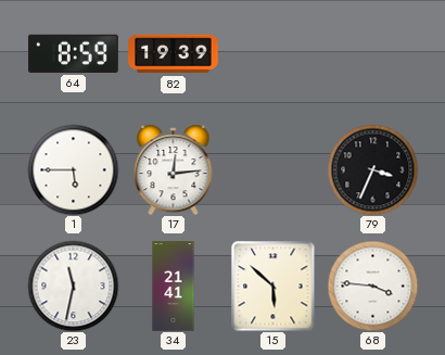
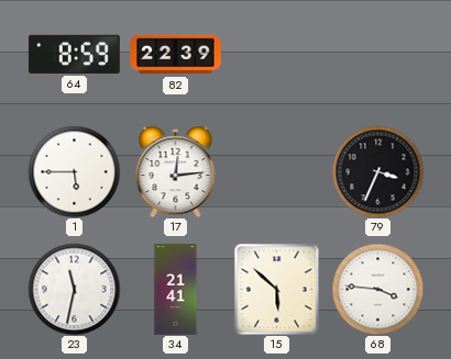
82: 19:39 -> 22:39 (176, 55)
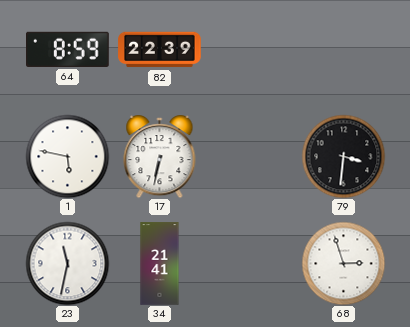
1: 5:45 -> 5:47 (67, 156)
17: 12:14 -> 6:32 (160, 157)
79: 3:34 -> 3:31 (343, 156)
15: 5:52 -> none (277, 289)
68: 3:46 -> 2:57 (343, 263)
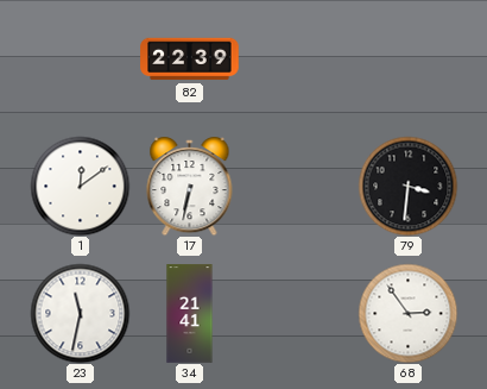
64: 8:59 -> none (68, 49)
1: 5:47 -> 12:09 (80, 186)
68: 2:57 -> 2:54 (407, 313)
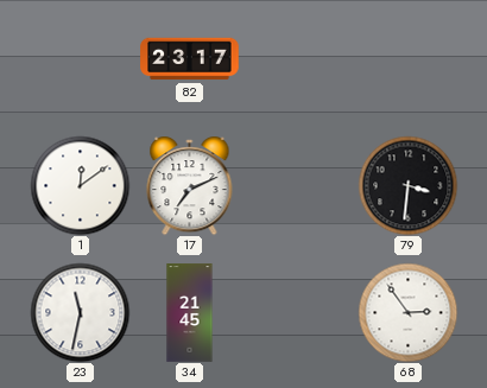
82: 22:39 -> 23:17 (190, 59)
17: 6:32 -> 7:11 (190, 186)
34: 21:41 -> 21:45 (190, 313)
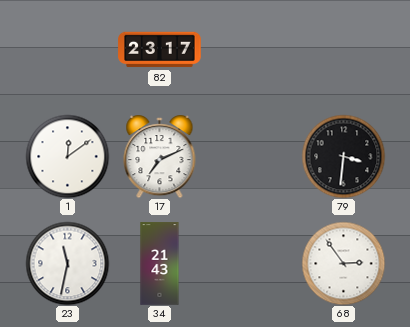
34: 21:45 -> 21:43 (160, 264)
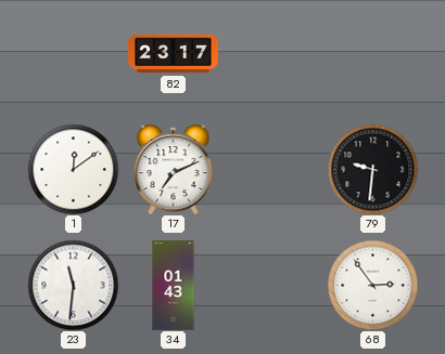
79: 3:31 -> 9:31 (372, 169)
23: 11:32 -> 11:31 (73, 285)
34: 21:43 -> 01:43 (174, 286)
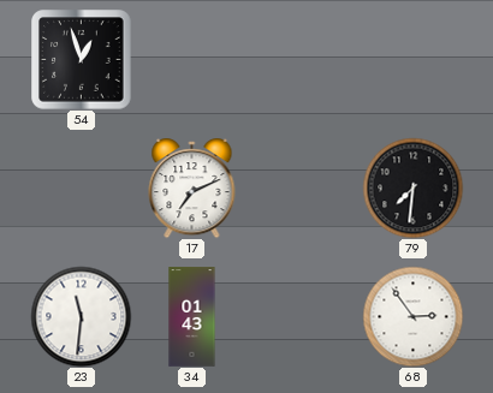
54: none -> 12:57 (81, 59)
82: 23:17 -> none (174, 54)
1: 12:09 -> none (73, 169)
79: 9:31 -> 7:31 (412, 187)
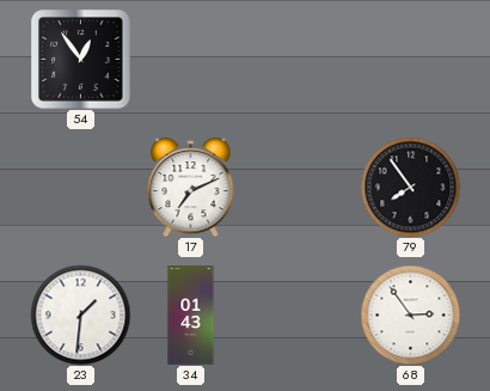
54: 12:57 -> 12:54 (80, 59)
79: 7:31 -> 7:54 (410, 187)
23: 11:31 -> 1:31 (80, 314)
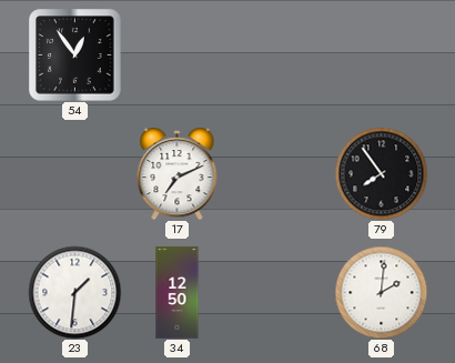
34: 01:43 -> 12:50 (178, 293)
68: 2:54 -> 2:01 (381, 292)
